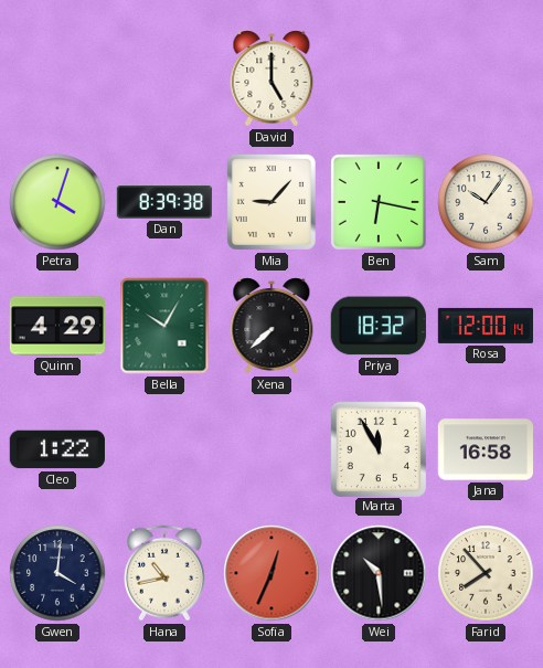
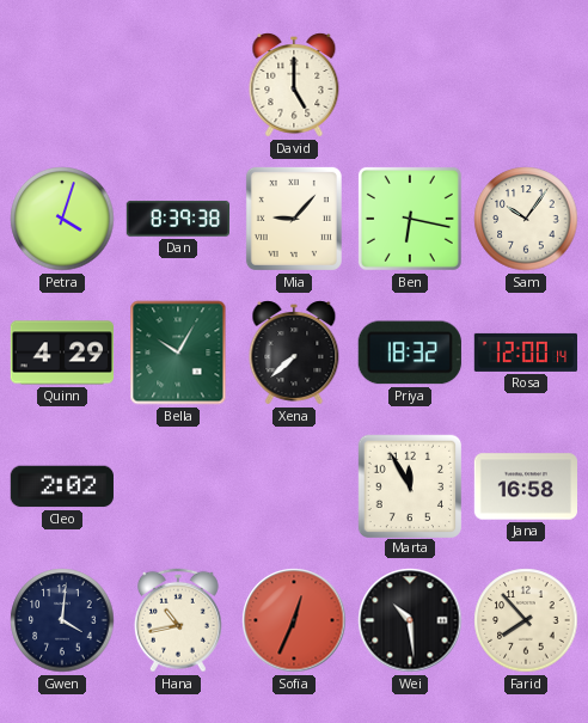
Cleo: 1:22 -> 2:02 (62, 486)
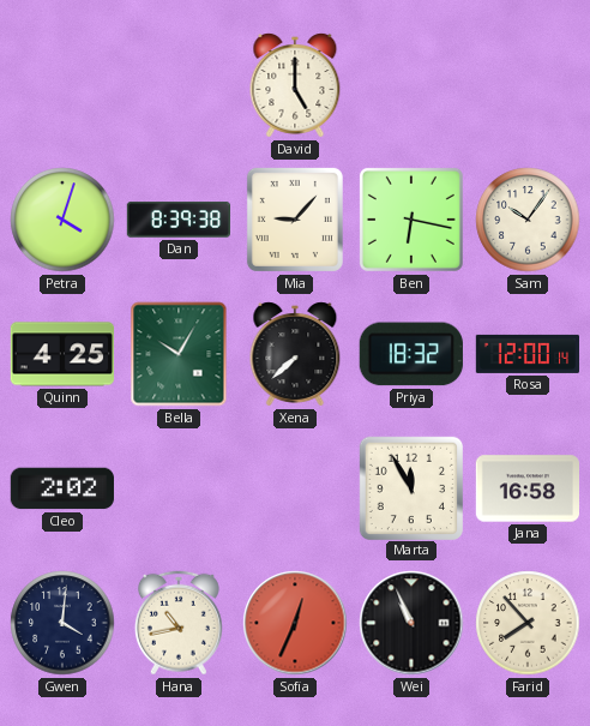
Quinn: 4:29 -> 4:25 (61, 354)
Wei: 10:29 -> 10:56 (411, 623)
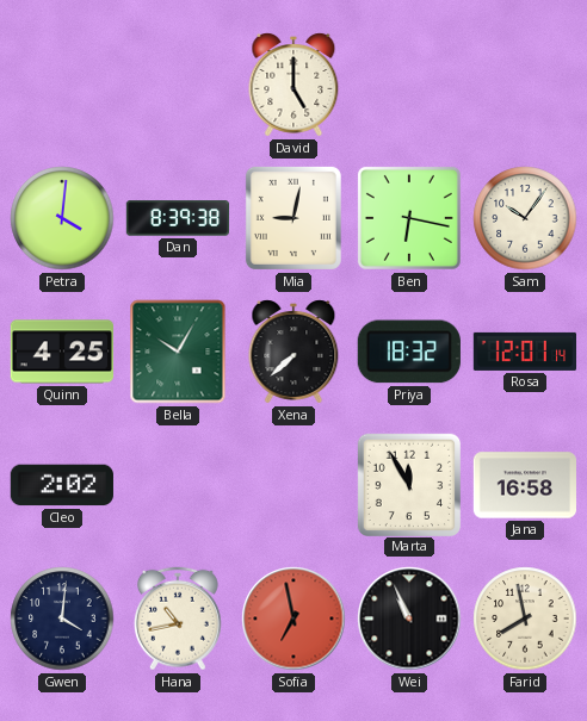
Petra: 4:03 -> 4:01 (62, 218)
Mia: 9:07 -> 9:02 (293, 218)
Rosa: 12:00 -> 12:01 (524, 352)
Sofia: 12:34 -> 6:58 (293, 619)
Farid: 7:53 -> 7:58 (525, 619)
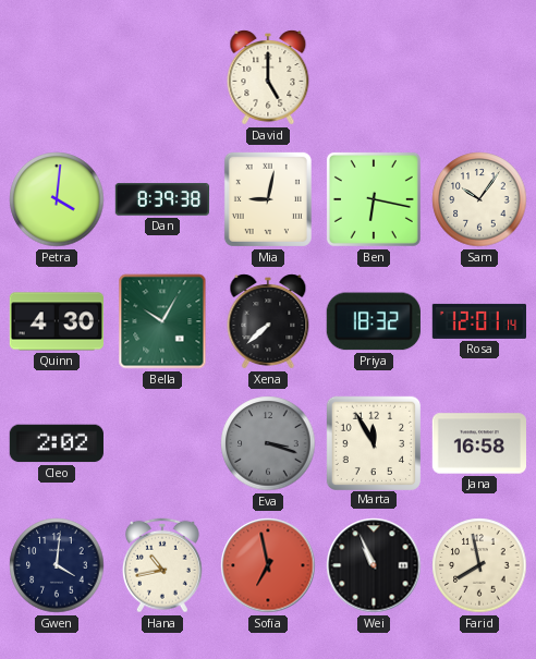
Quinn: 4:25 -> 4:30 (56, 321)
Eva: none -> 3:18 (268, 443)
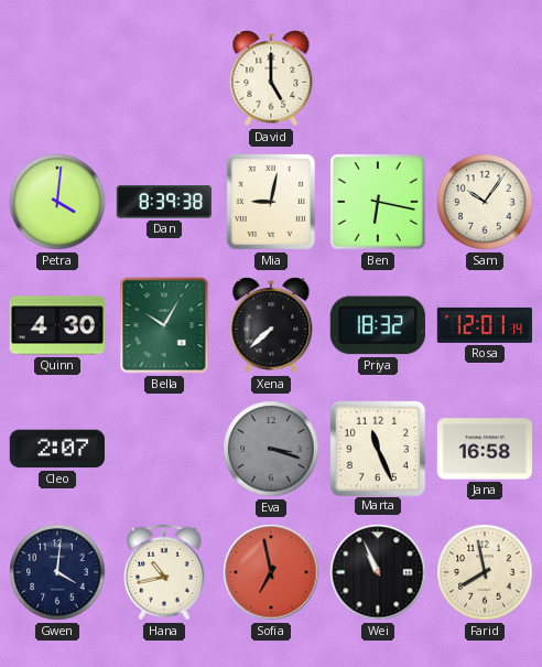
Cleo: 2:02 -> 2:07 (57, 449)
Marta: 11:55 -> 11:26 (377, 448)
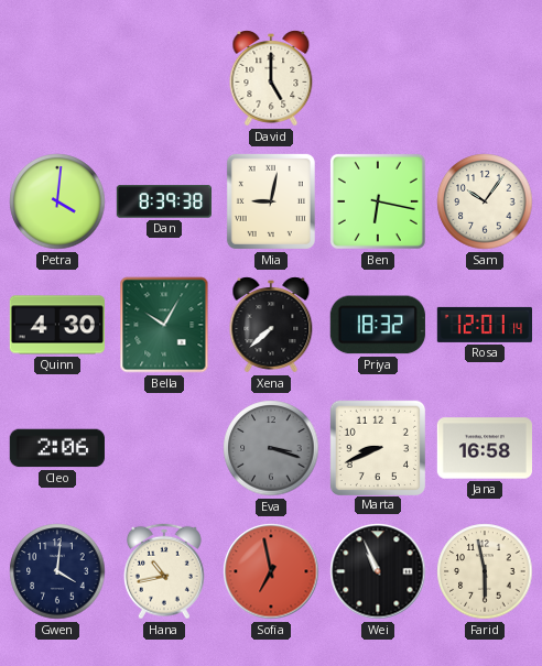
Cleo: 2:07 -> 2:06 (57, 448)
Marta: 11:26 -> 8:41 (377, 447)
Farid: 7:58 -> 5:58 (485, 571)
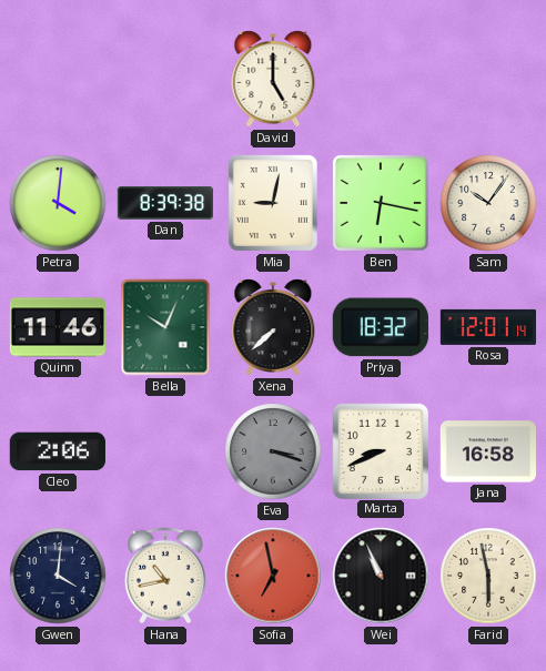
Quinn: 4:30 -> 11:46 (57, 327)
Bella: 10:05 -> 10:04 (165, 327)
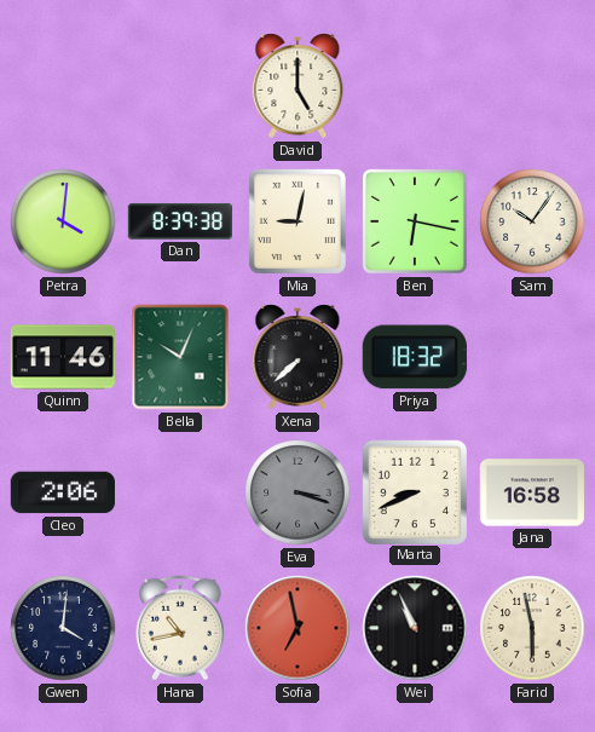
Rosa: 12:01 -> none (487, 327)
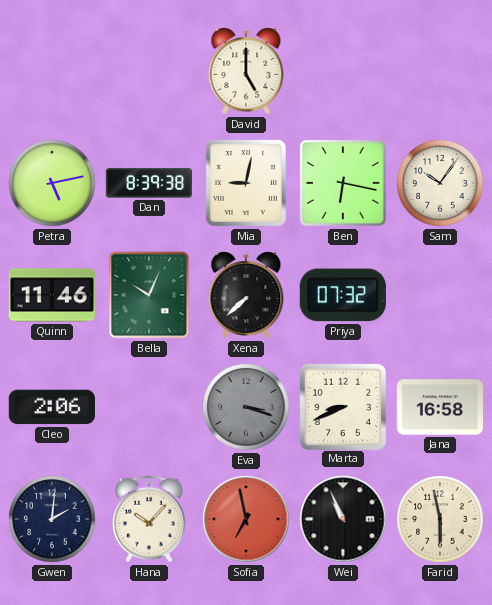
Petra: 4:01 -> 5:13 (52, 183)
Priya: 18:32 -> 07:32 (343, 295)
Gwen: 4:01 -> 2:01 (52, 519)
Hana: 10:43 -> 10:07 (149, 519)
